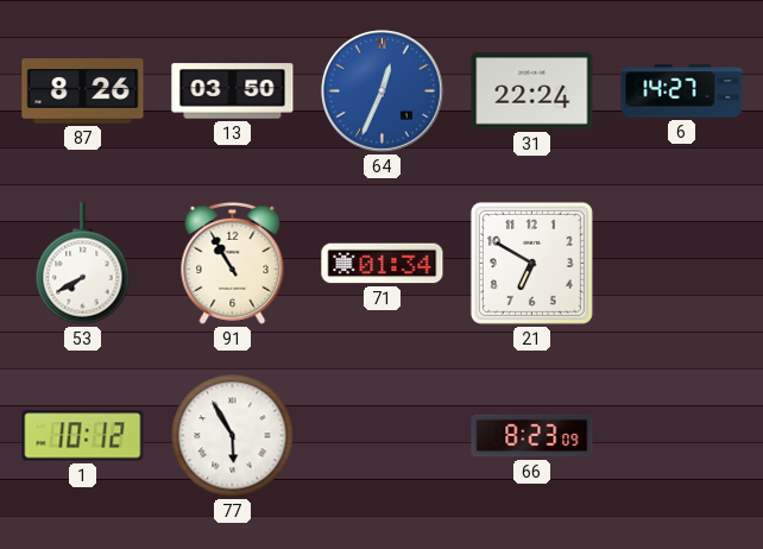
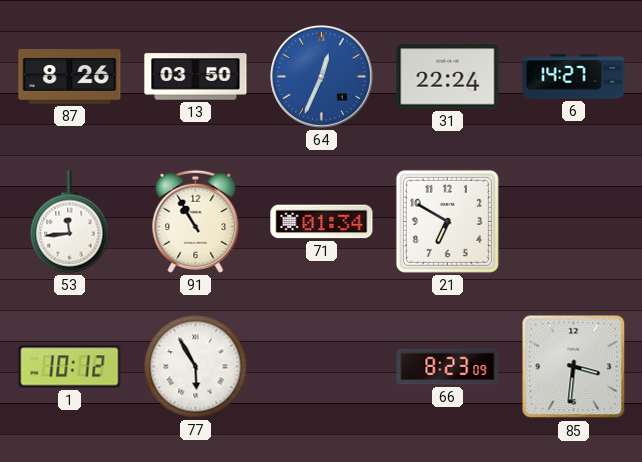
53: 7:40 -> 11:44 (70, 222)
85: none -> 3:31 (574, 367)
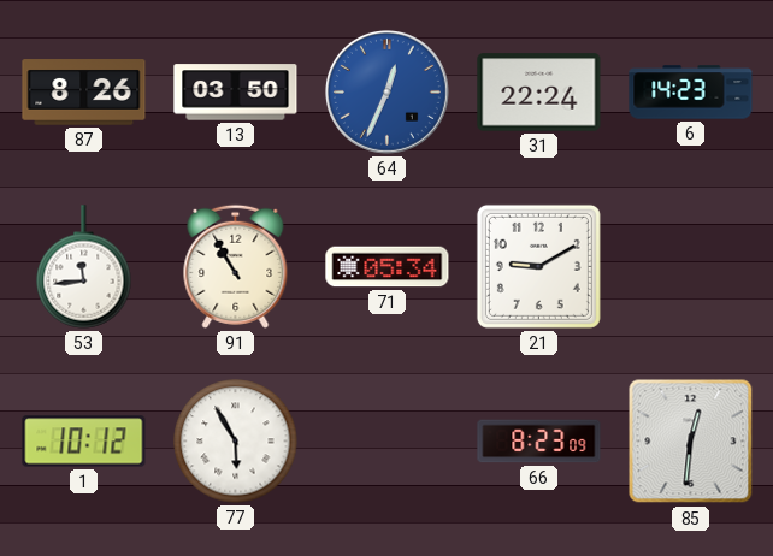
6: 14:27 -> 14:23 (691, 93)
71: 01:34 -> 05:34 (388, 267)
21: 6:50 -> 9:10 (538, 266)
85: 3:31 -> 12:31 (691, 442)
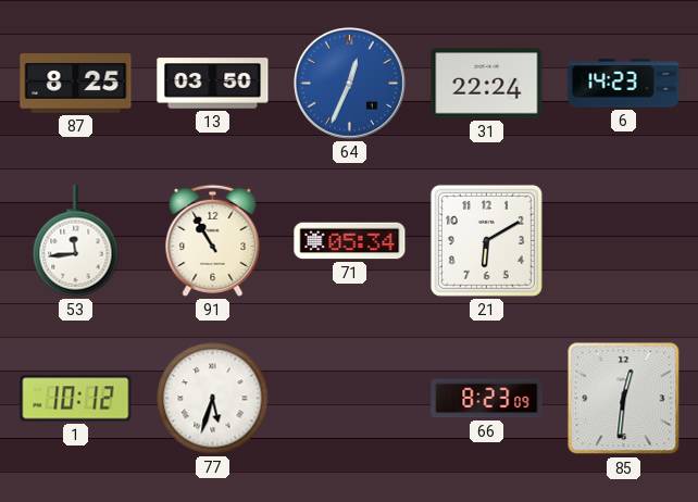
87: 8:26 -> 8:25 (76, 84)
21: 9:10 -> 6:10 (486, 240)
77: 5:55 -> 5:33 (213, 399)
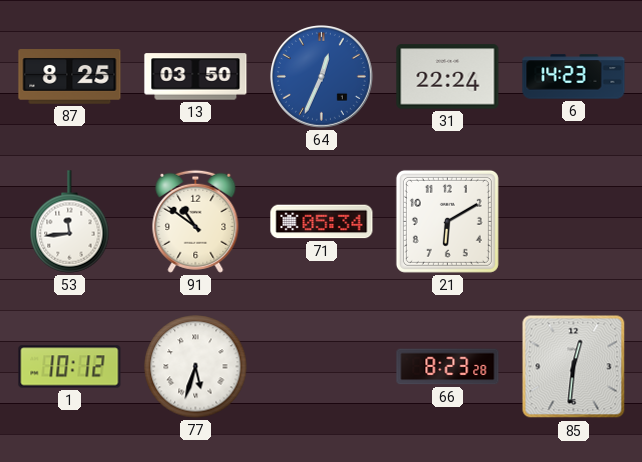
91: 10:55 -> 10:51 (196, 221)
66: 8:23:09 -> 8:23:28 (448, 367)
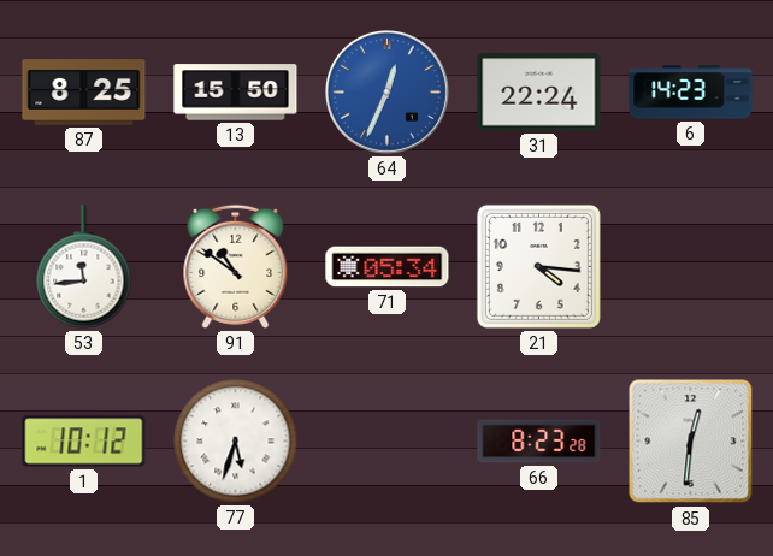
13: 03:50 -> 15:50 (236, 93)
21: 6:10 -> 4:16 (538, 266)
